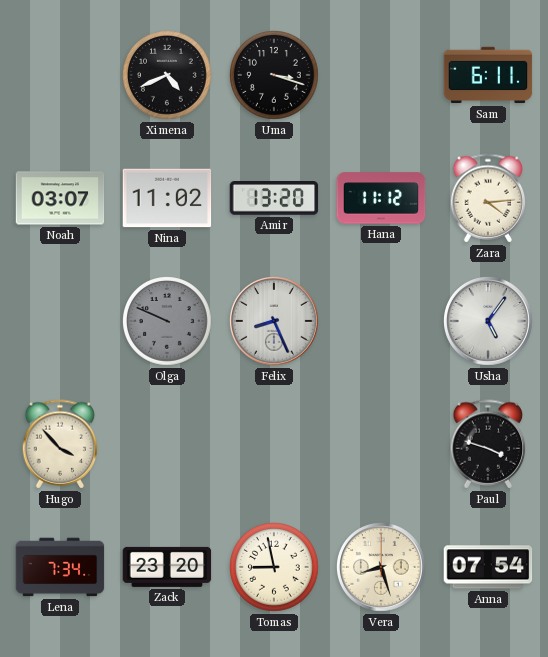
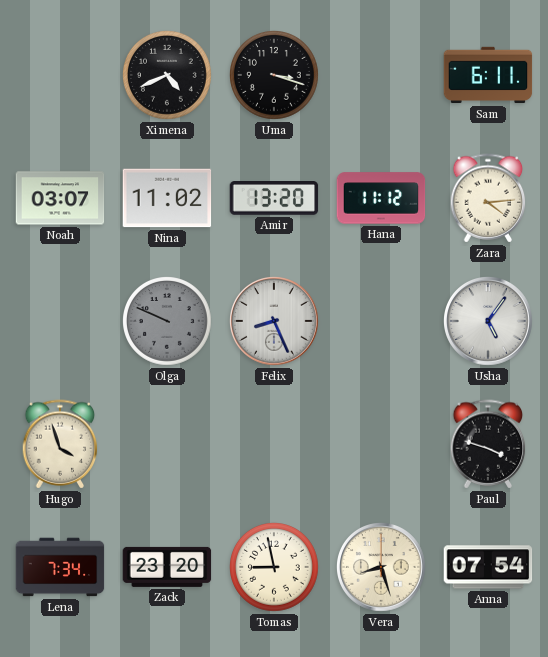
Hugo: 3:53 -> 3:57 (60, 444)
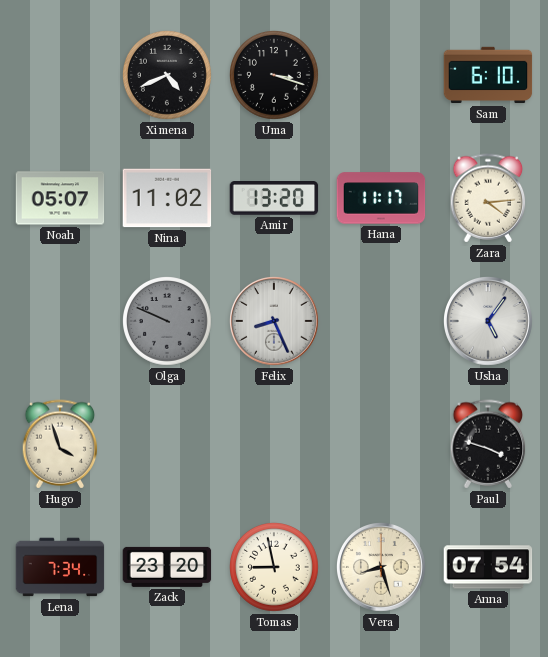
Sam: 6:11 -> 6:10 (488, 75)
Noah: 03:07 -> 05:07 (60, 198)
Hana: 11:12 -> 11:17 (381, 198)
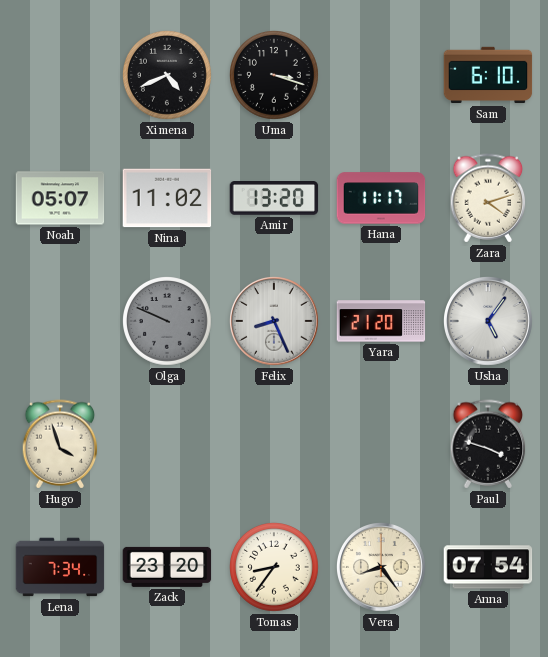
Zara: 4:14 -> 4:12 (488, 198)
Yara: none -> 21:20 (381, 321)
Tomas: 8:58 -> 8:36 (275, 568)
Vera: 8:27 -> 8:24 (382, 568)
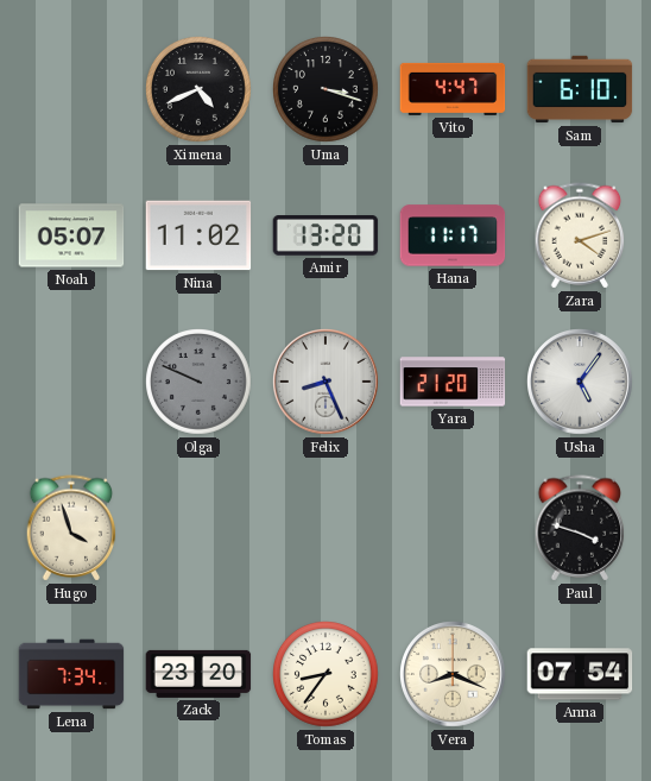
Vito: none -> 4:47 (453, 89)
Vera: 8:24 -> 8:19 (454, 675)
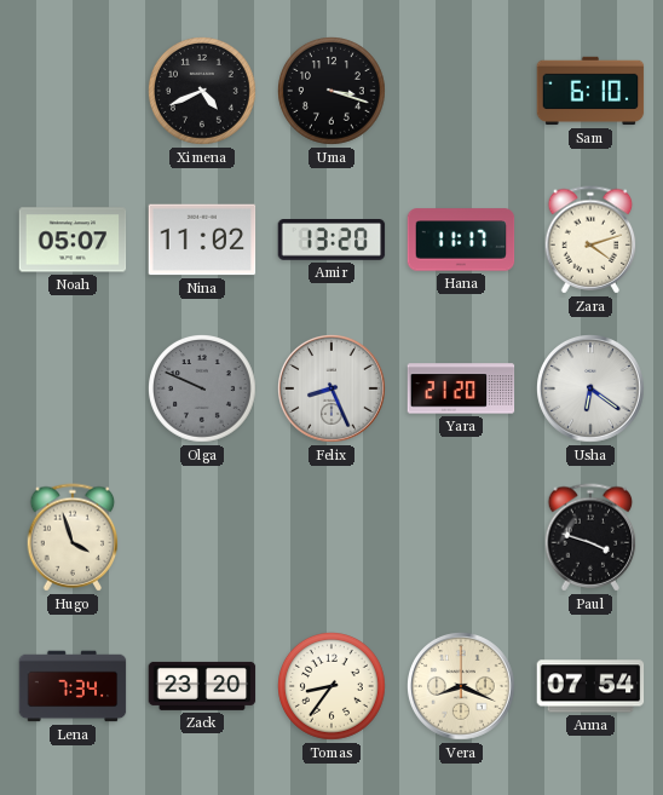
Vito: 4:47 -> none (453, 89)
Usha: 5:06 -> 6:21 (592, 390)
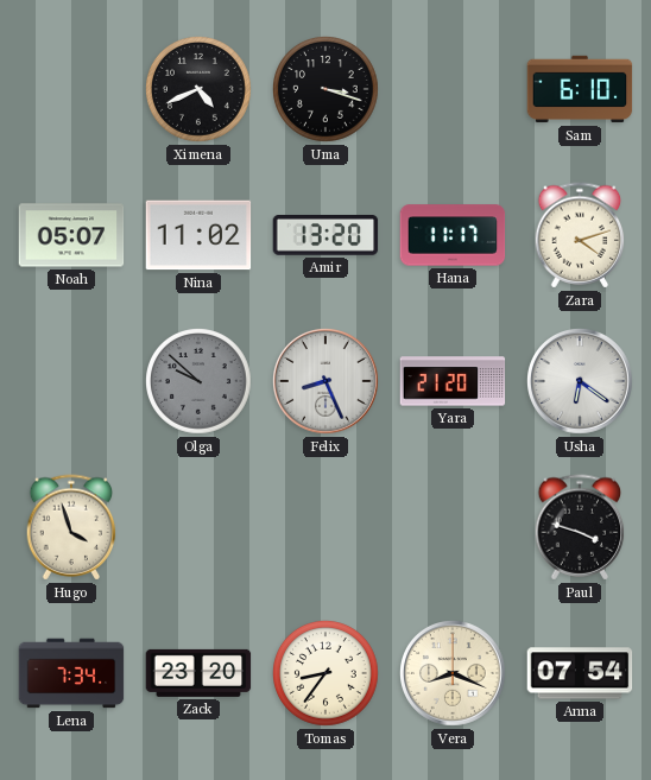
Olga: 9:49 -> 9:52 (200, 382)
